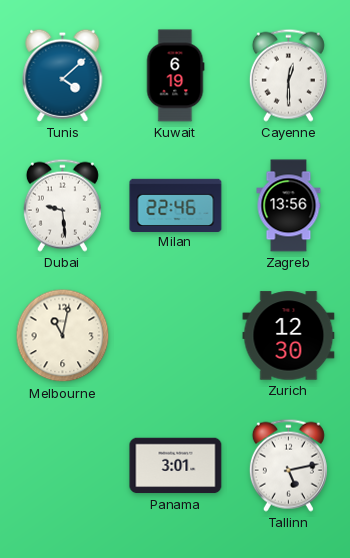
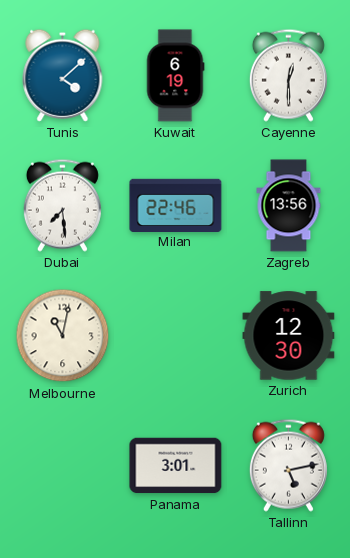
Dubai: 9:29 -> 7:29 (62, 205)
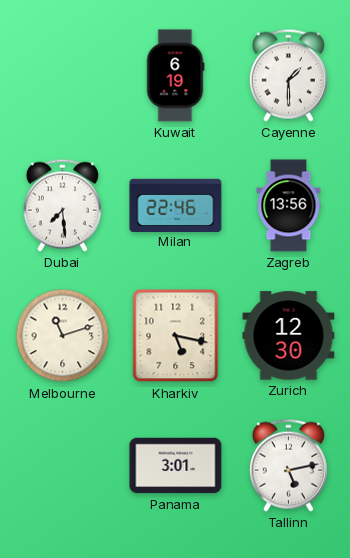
Tunis: 4:08 -> none (63, 75)
Cayenne: 12:30 -> 1:30 (288, 75)
Melbourne: 11:02 -> 11:12 (63, 336)
Kharkiv: none -> 5:17 (176, 336)
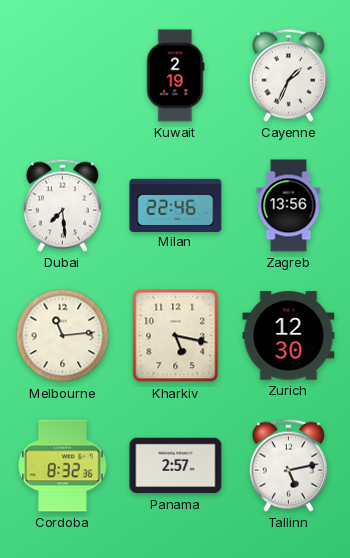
Kuwait: 6:19 -> 2:19 (175, 76)
Cayenne: 1:30 -> 1:34 (288, 75)
Melbourne: 11:12 -> 11:14 (63, 336)
Cordoba: none -> 8:32 (63, 466)
Panama: 3:01 -> 2:57 (176, 466)
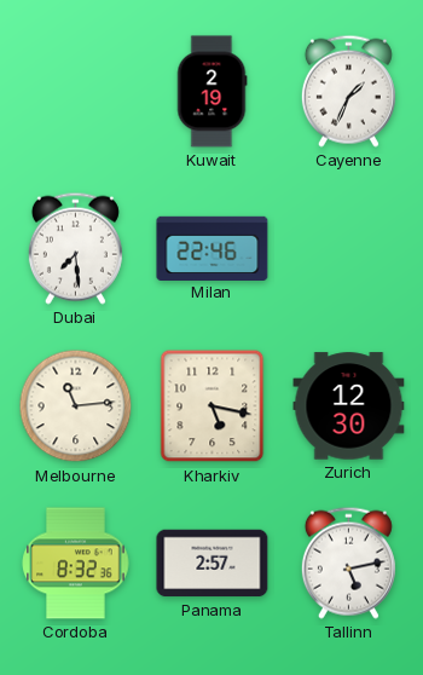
Zagreb: 13:56 -> none (289, 206)
